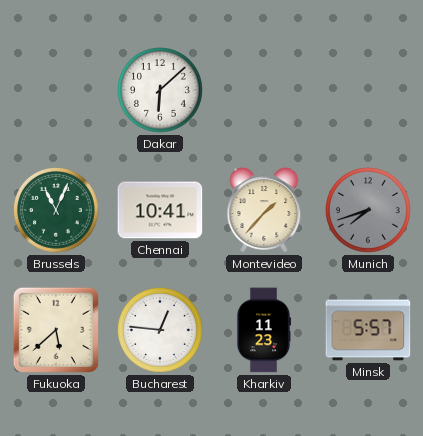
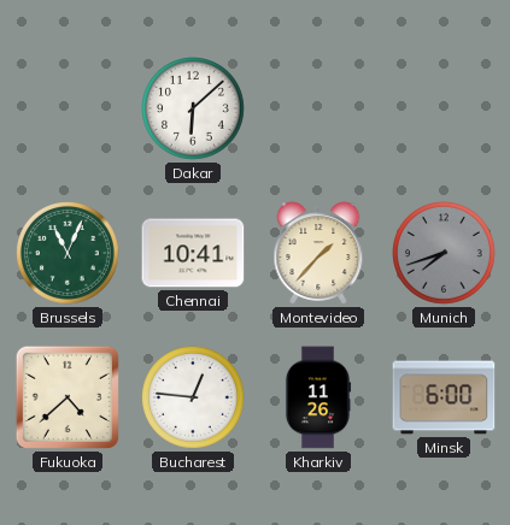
Fukuoka: 5:38 -> 4:38 (68, 397)
Kharkiv: 11:23 -> 11:26 (318, 397)
Minsk: 5:57 -> 6:00 (444, 397)
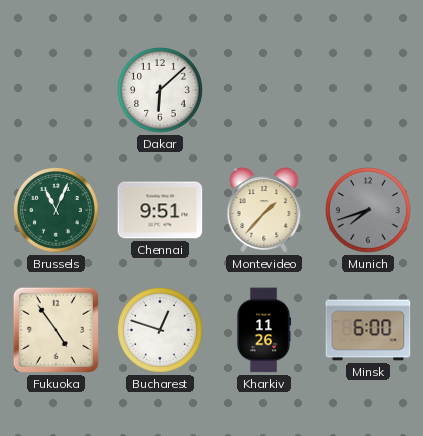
Chennai: 10:41 -> 9:51 (160, 210)
Fukuoka: 4:38 -> 4:54 (56, 330)
Bucharest: 12:46 -> 12:48 (161, 331)
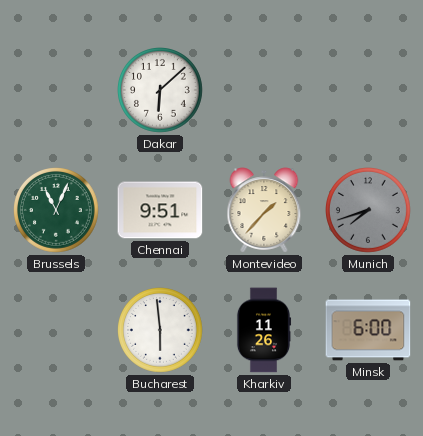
Fukuoka: 4:54 -> none (56, 330)
Bucharest: 12:48 -> 5:59 (161, 331)
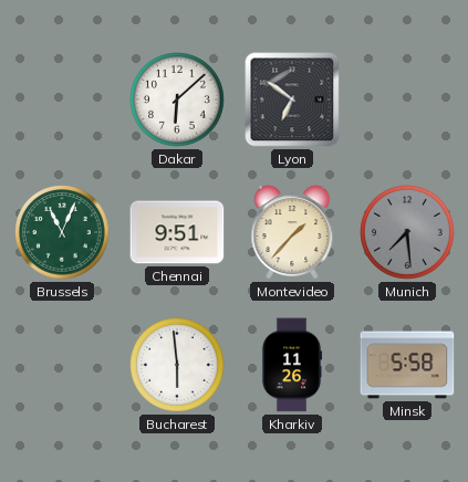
Lyon: none -> 6:51 (292, 99)
Munich: 7:42 -> 7:29 (408, 233)
Minsk: 6:00 -> 5:58 (407, 365)
